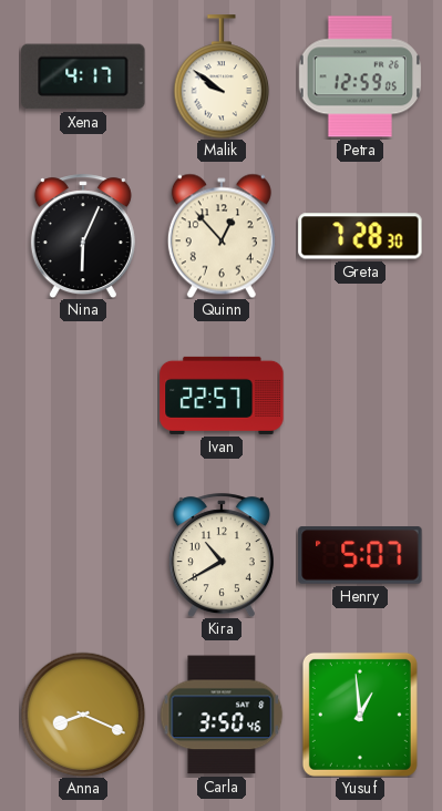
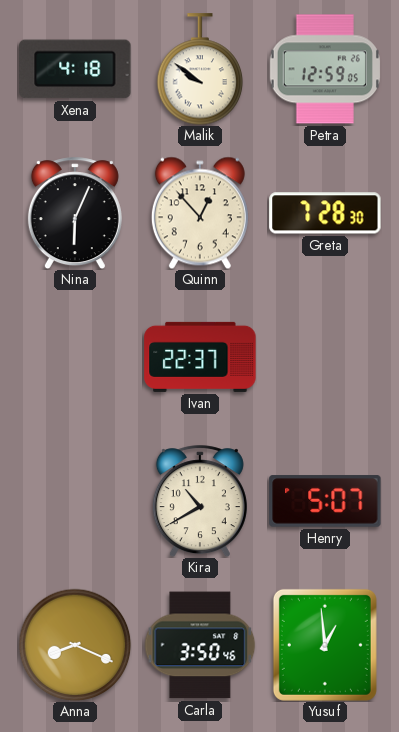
Xena: 4:17 -> 4:18 (75, 69)
Ivan: 22:57 -> 22:37 (200, 357)
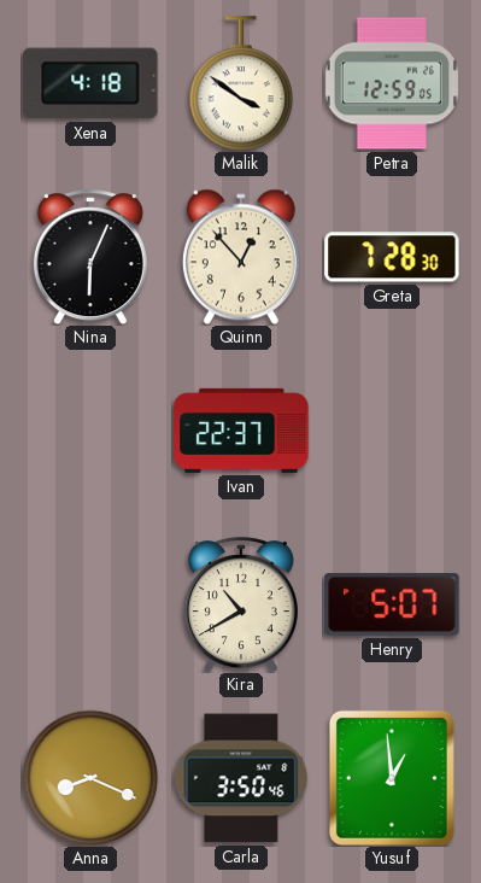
Malik: 9:51 -> 3:51 (241, 83)
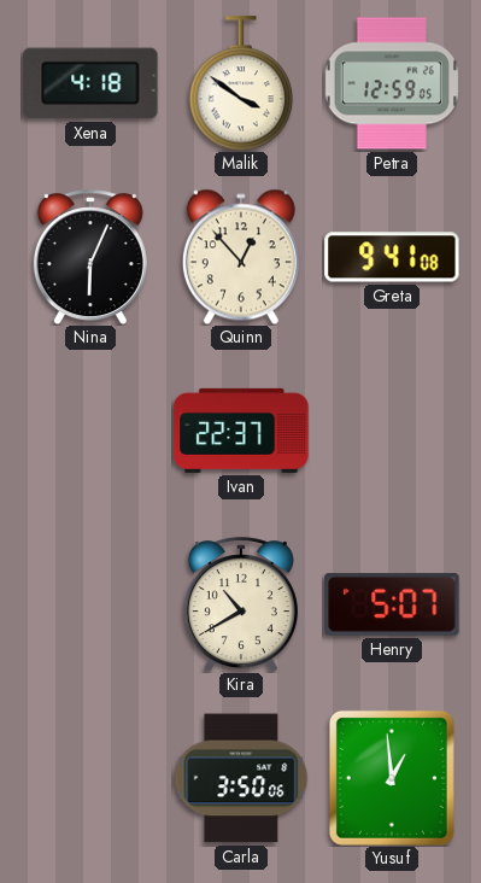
Greta: 7:28 -> 9:41 (392, 257)
Anna: 8:19 -> none (90, 778)
Carla: 3:50:46 -> 3:50:06 (241, 778)
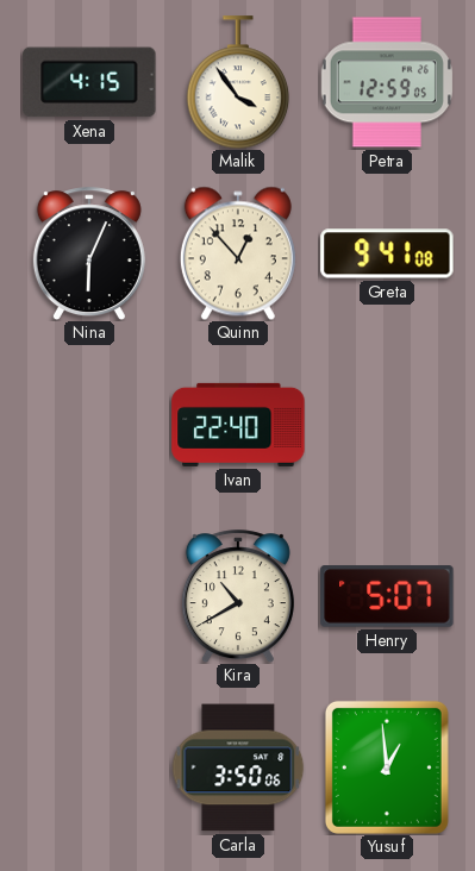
Xena: 4:18 -> 4:15 (89, 82)
Malik: 3:51 -> 3:54 (238, 82)
Ivan: 22:37 -> 22:40 (238, 425)
